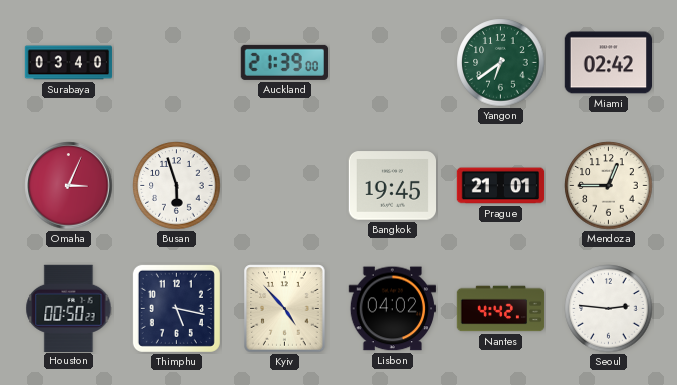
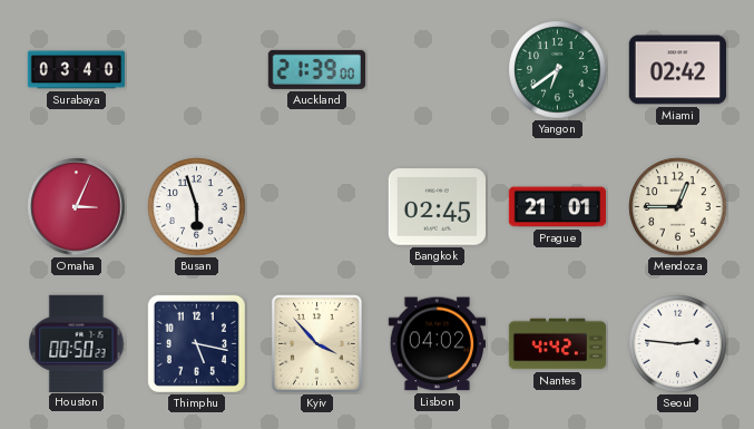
Bangkok: 19:45 -> 02:45 (437, 207)
Kyiv: 4:53 -> 3:53 (317, 344)
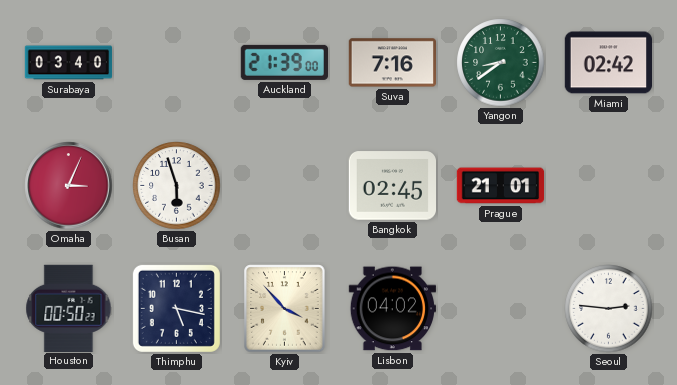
Suva: none -> 7:16 (392, 63)
Yangon: 6:39 -> 8:39 (501, 63)
Mendoza: 12:45 -> none (678, 207)
Nantes: 4:42 -> none (558, 344)
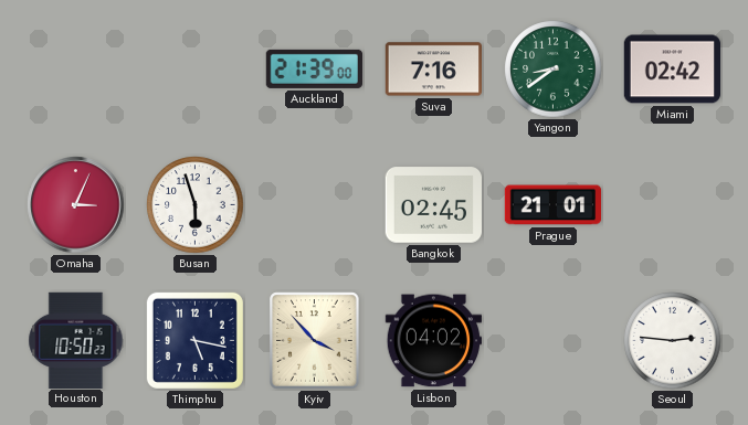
Surabaya: 03:40 -> none (69, 63)
Houston: 00:50 -> 10:50 (76, 340)
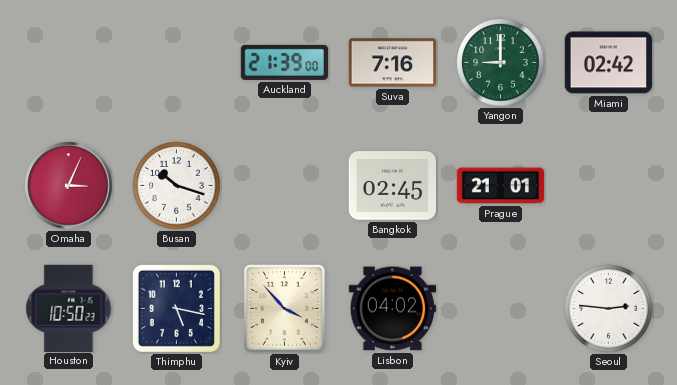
Yangon: 8:39 -> 9:00 (501, 63)
Busan: 5:57 -> 10:18 (177, 186)
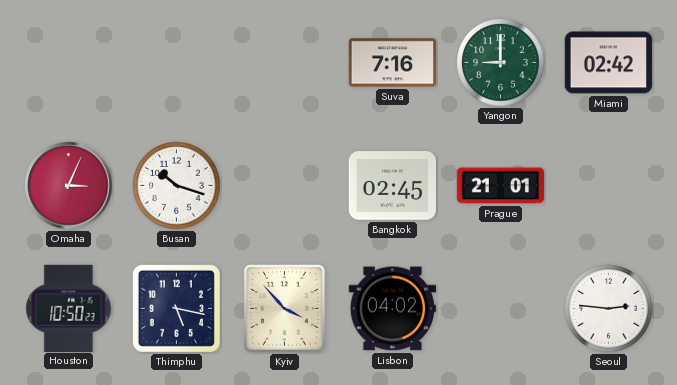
Auckland: 21:39 -> none (284, 62)
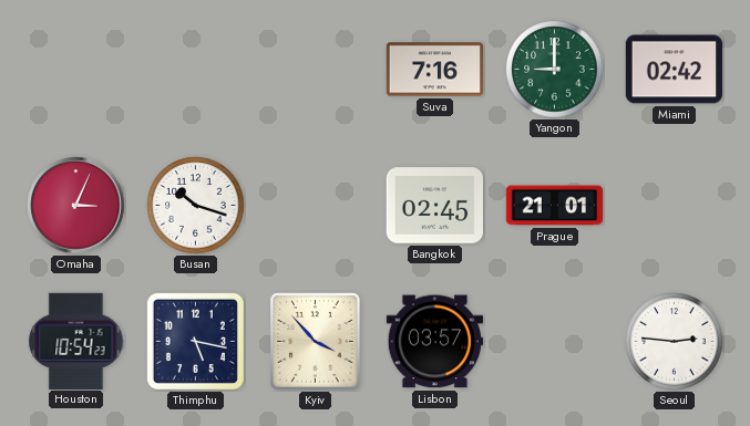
Houston: 10:50 -> 10:54 (76, 341)
Lisbon: 04:02 -> 03:57 (434, 342)
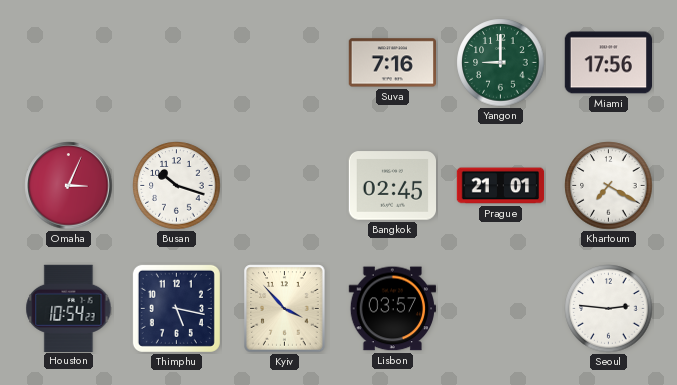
Miami: 02:42 -> 17:56 (608, 63)
Khartoum: none -> 7:20 (609, 186)
